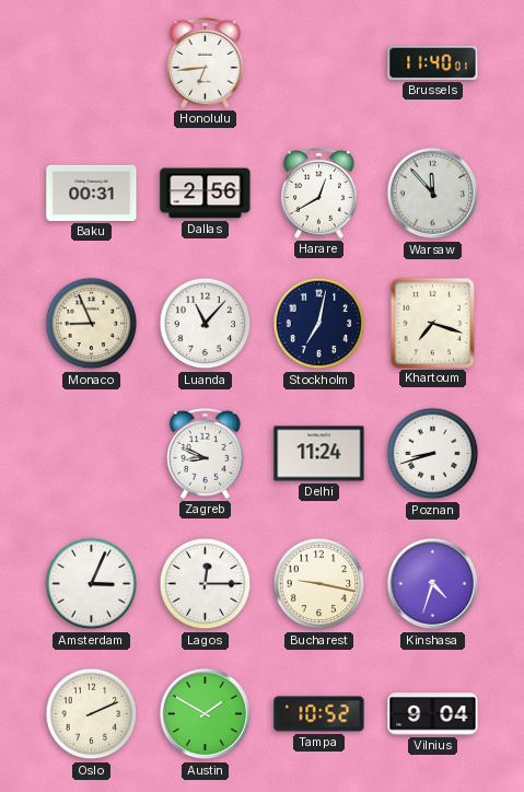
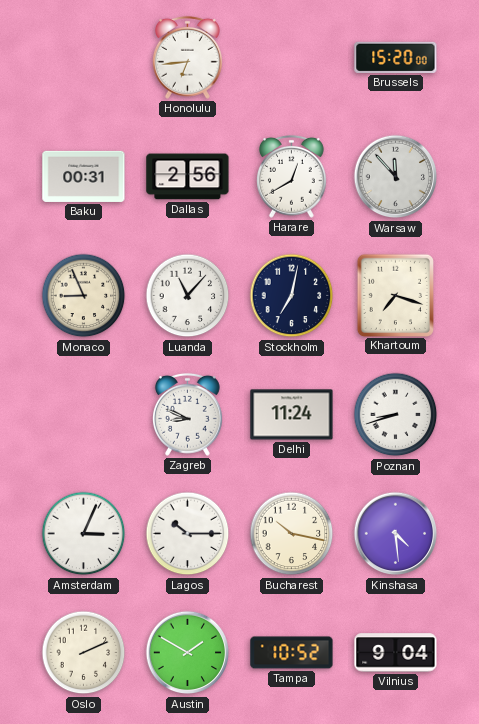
Brussels: 11:40 -> 15:20 (396, 57)
Lagos: 12:15 -> 10:15 (188, 534)
Bucharest: 9:17 -> 10:17 (292, 534)
Kinshasa: 4:33 -> 4:29 (396, 534)
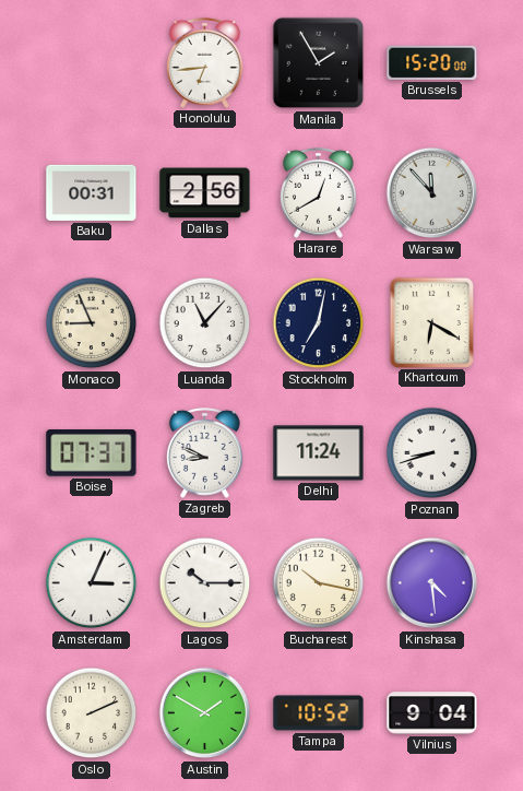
Manila: none -> 1:55 (319, 63)
Khartoum: 7:18 -> 6:20 (431, 322)
Boise: none -> 07:37 (92, 453)
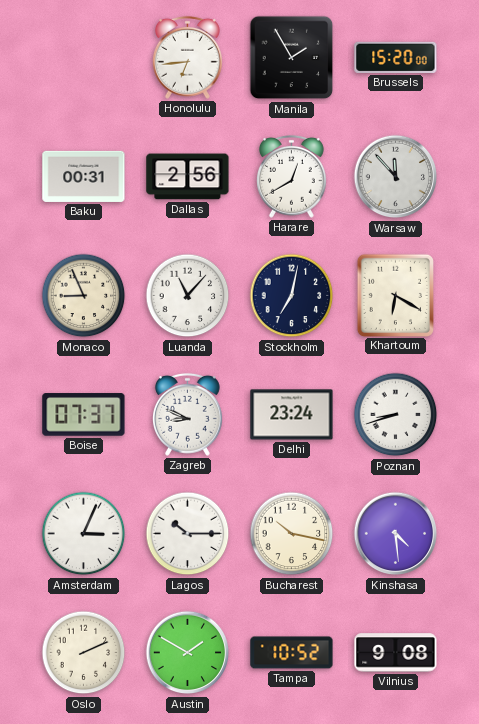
Delhi: 11:24 -> 23:24 (292, 415)
Vilnius: 9:04 -> 9:08 (396, 653)
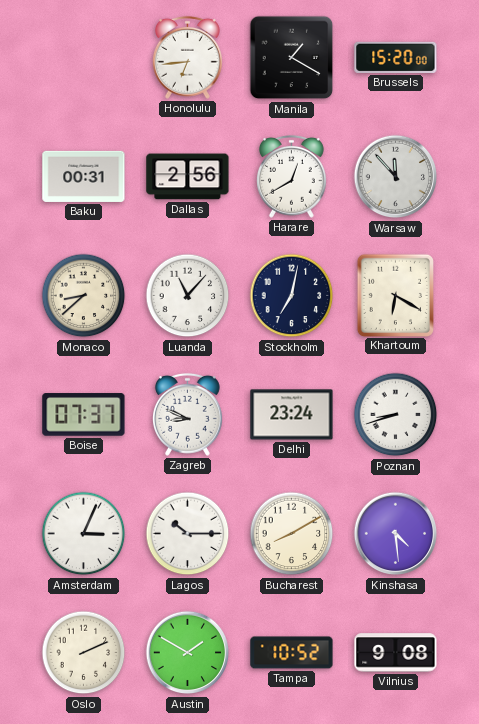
Manila: 1:55 -> 1:20 (292, 58)
Monaco: 8:56 -> 8:38 (84, 296)
Bucharest: 10:17 -> 8:10 (292, 534)
